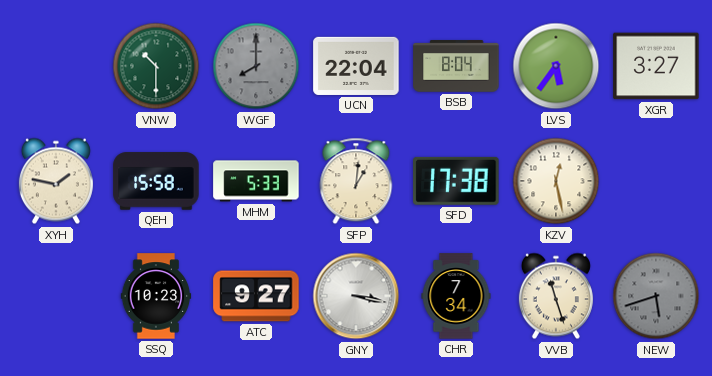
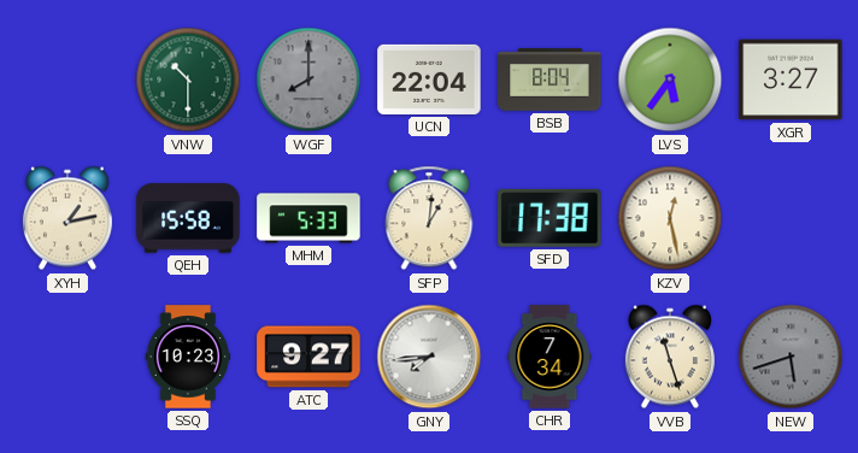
XYH: 1:47 -> 1:13 (67, 218)
GNY: 3:17 -> 7:44 (429, 357)
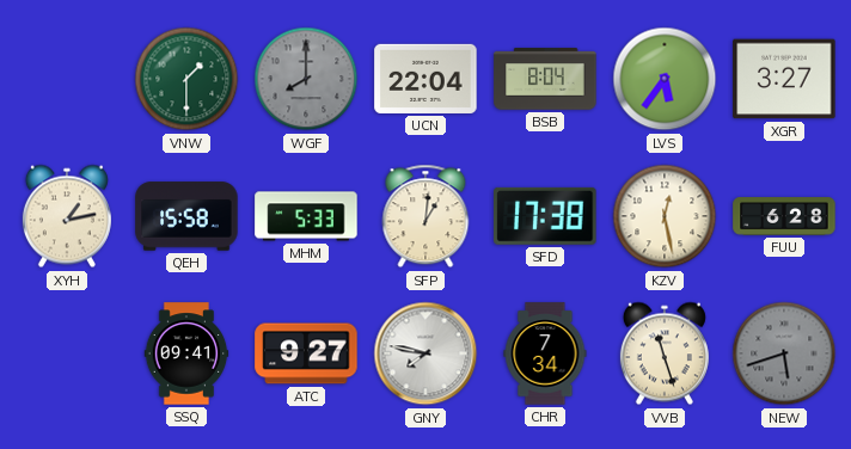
VNW: 10:30 -> 1:30 (186, 79)
FUU: none -> 6:28 (784, 216)
SSQ: 10:23 -> 09:41 (186, 353)
GNY: 7:44 -> 7:47 (425, 353)
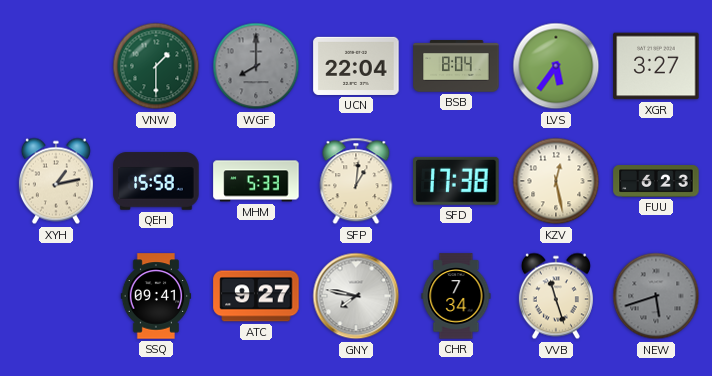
FUU: 6:28 -> 6:23 (656, 181)
